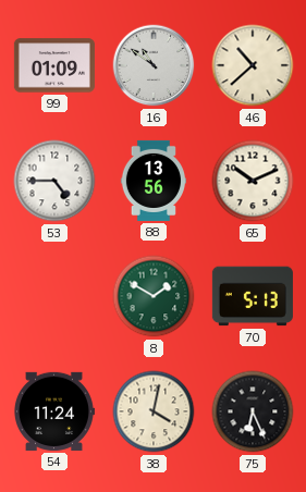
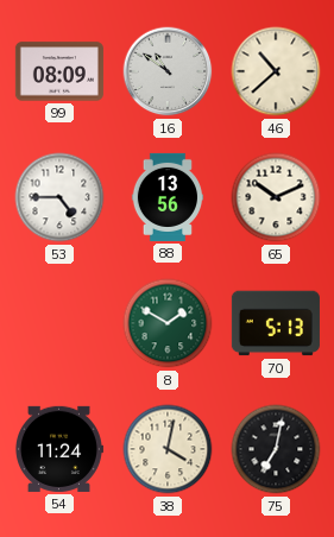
99: 01:09 -> 08:09 (59, 71)
75: 6:26 -> 7:02 (276, 449)
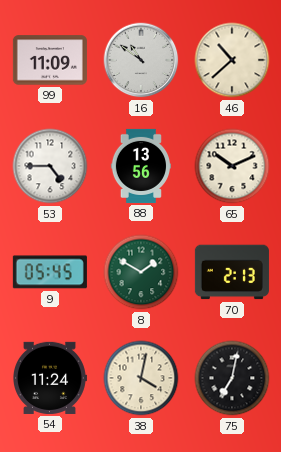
99: 08:09 -> 11:09 (50, 60)
9: none -> 05:45 (50, 272)
70: 5:13 -> 2:13 (232, 272)
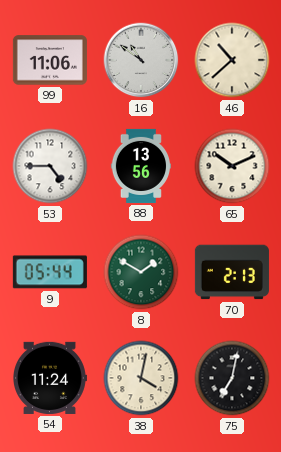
99: 11:09 -> 11:06 (50, 60)
9: 05:45 -> 05:44 (50, 272)
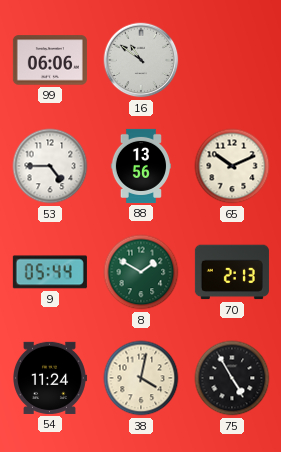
99: 11:06 -> 06:06 (50, 60)
46: 10:38 -> none (232, 60)
75: 7:02 -> 4:55 (232, 378)
